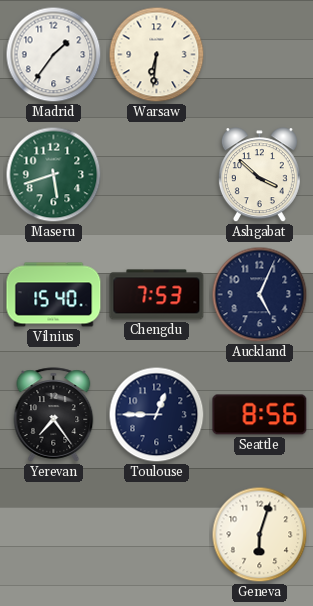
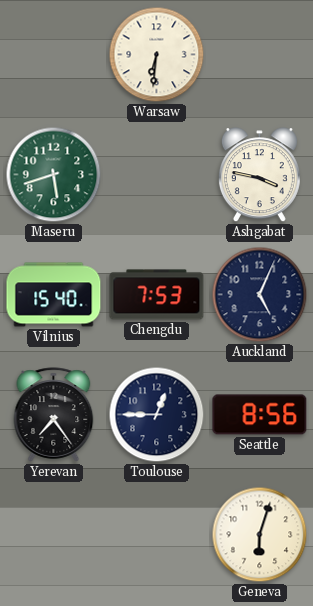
Madrid: 1:36 -> none (54, 55)
Ashgabat: 3:52 -> 3:47 (259, 175)
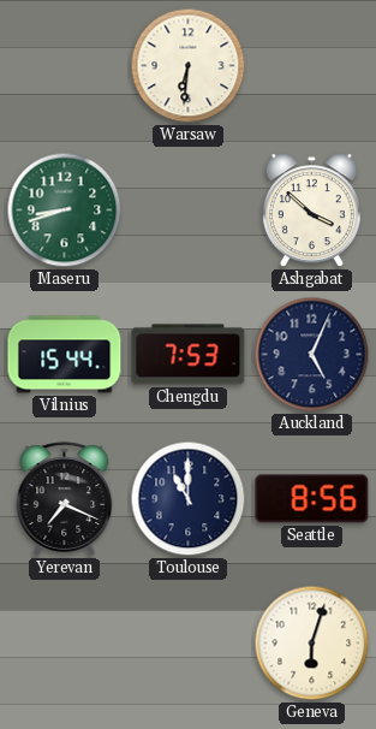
Maseru: 5:42 -> 8:42 (65, 211)
Ashgabat: 3:47 -> 3:52 (311, 211)
Vilnius: 15:40 -> 15:44 (65, 355)
Yerevan: 7:24 -> 7:19 (65, 499)
Toulouse: 12:45 -> 11:00 (189, 499)
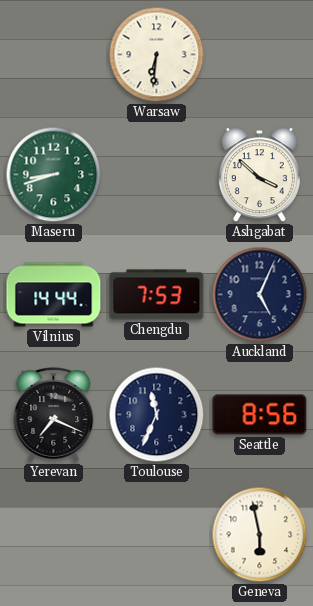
Vilnius: 15:44 -> 14:44 (54, 295)
Toulouse: 11:00 -> 11:34 (157, 415)
Geneva: 6:03 -> 5:58 (260, 535)
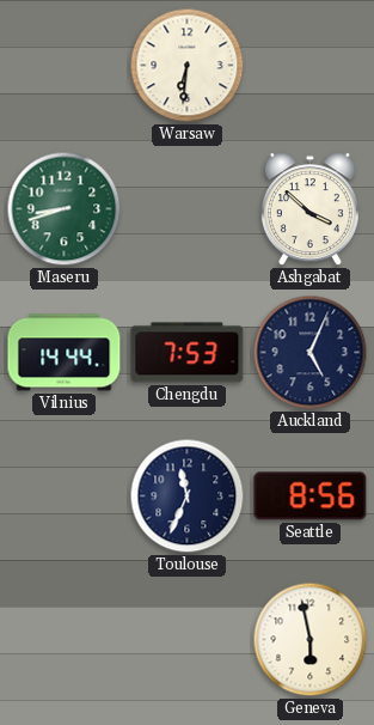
Yerevan: 7:19 -> none (54, 415)
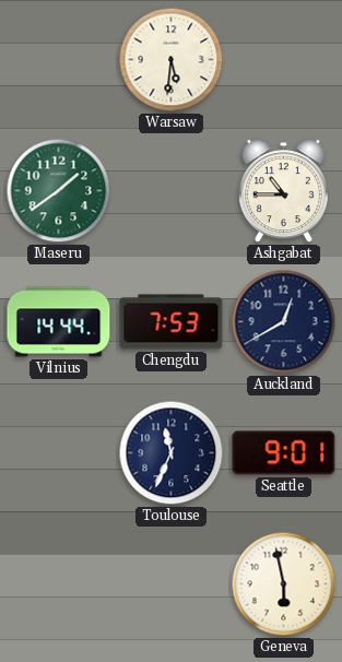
Warsaw: 6:31 -> 5:31 (172, 60)
Maseru: 8:42 -> 1:39 (59, 191)
Ashgabat: 3:52 -> 10:45 (283, 191)
Auckland: 5:04 -> 12:40 (284, 322)
Seattle: 8:56 -> 9:01 (284, 453)
